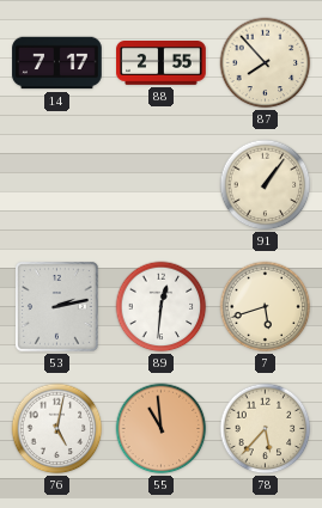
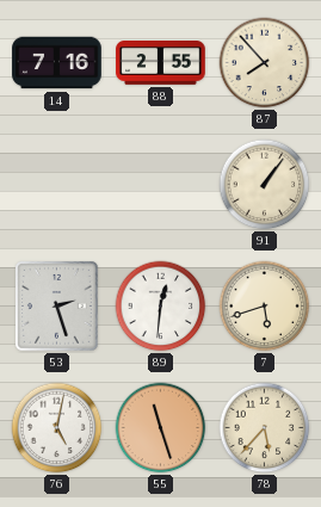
14: 7:17 -> 7:16 (57, 63)
53: 2:13 -> 2:27 (57, 307)
55: 10:59 -> 11:27 (161, 428)
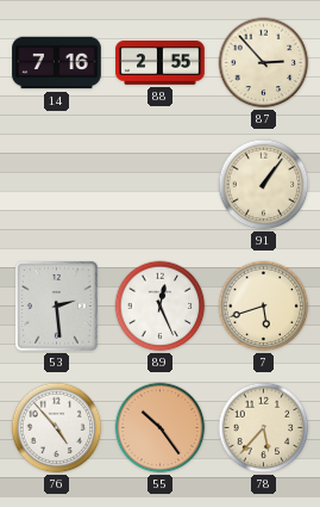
87: 7:53 -> 2:53 (264, 63)
53: 2:27 -> 2:29 (57, 307)
89: 12:31 -> 12:26 (161, 307)
76: 5:02 -> 4:53 (57, 428)
55: 11:27 -> 10:24 (161, 428)
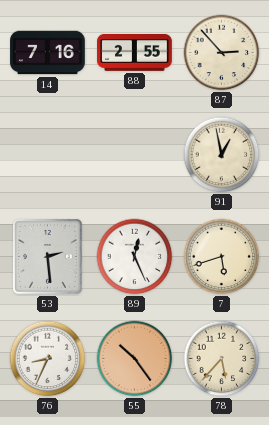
91: 1:06 -> 12:58 (222, 155)
76: 4:53 -> 8:34 (48, 359)
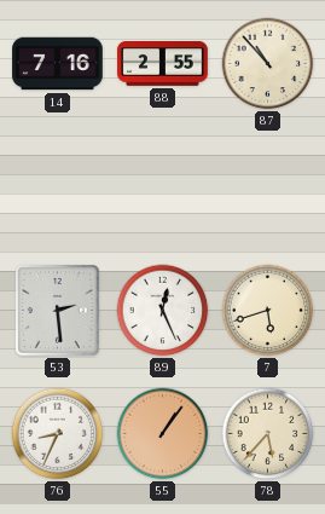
87: 2:53 -> 10:53 (268, 64)
91: 12:58 -> none (222, 155)
55: 10:24 -> 1:06 (163, 434)
